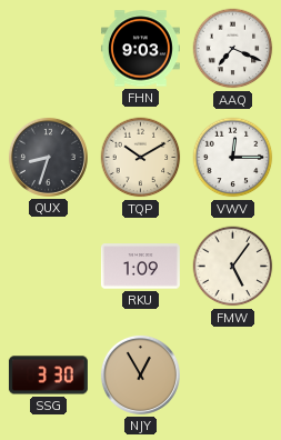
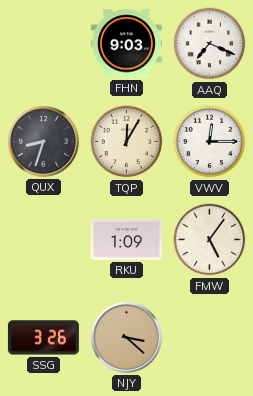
TQP: 10:10 -> 12:05 (127, 142)
SSG: 3:30 -> 3:26 (43, 338)
NJY: 12:55 -> 3:22 (126, 337)
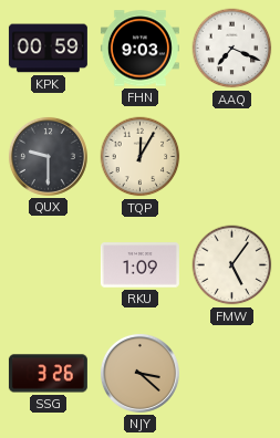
KPK: none -> 00:59 (48, 49)
QUX: 8:33 -> 9:30 (48, 156)
VWV: 12:15 -> none (210, 142)
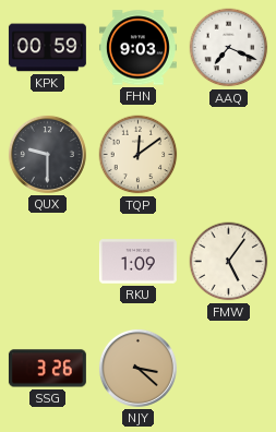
TQP: 12:05 -> 12:09 (139, 155)
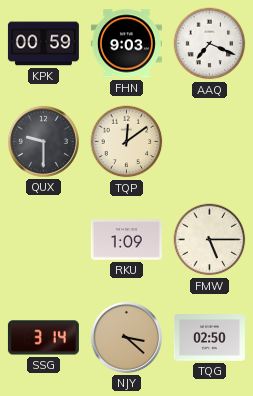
FMW: 5:06 -> 5:15 (210, 240)
SSG: 3:26 -> 3:14 (43, 338)
TQG: none -> 02:50 (209, 338)
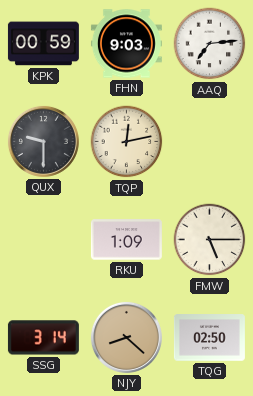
AAQ: 7:19 -> 7:14 (210, 44)
TQP: 12:09 -> 12:13 (127, 142)
NJY: 3:22 -> 8:22 (126, 337)
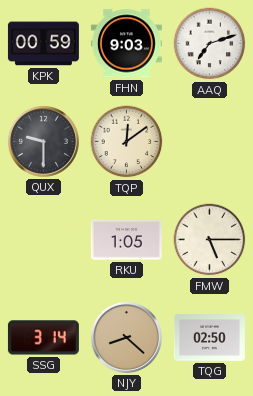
AAQ: 7:14 -> 7:12 (210, 44)
TQP: 12:13 -> 12:09 (127, 142)
RKU: 1:09 -> 1:05 (126, 240)
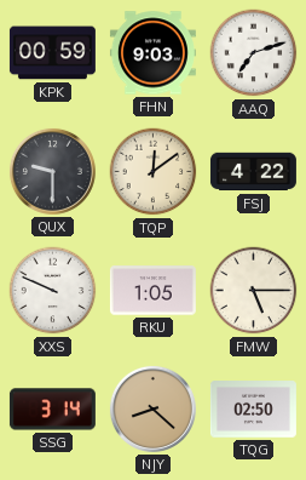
FSJ: none -> 4:22 (253, 172)
XXS: none -> 9:49 (53, 291)
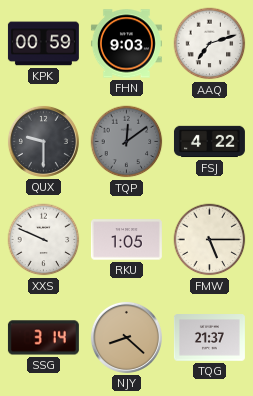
TQP dial: cream -> grey (127, 142)
TQG: 02:50 -> 21:37 (209, 338)
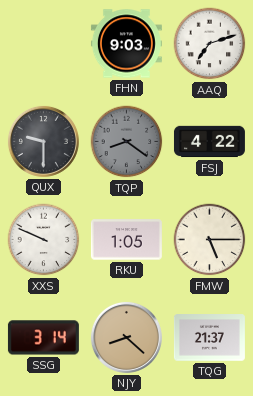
KPK: 00:59 -> none (43, 44)
TQP: 12:09 -> 8:21 (127, 142)
